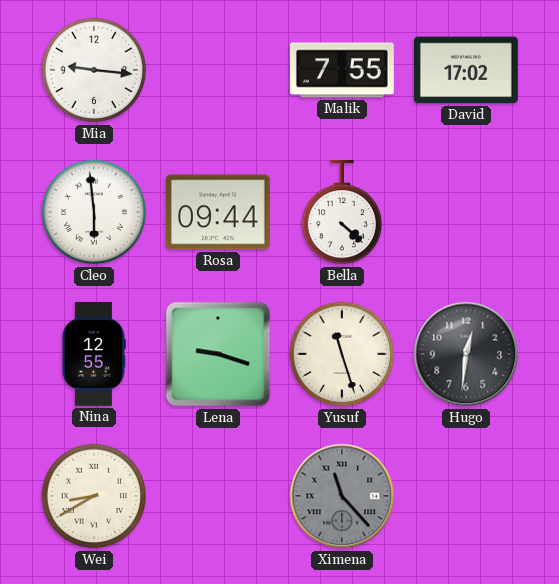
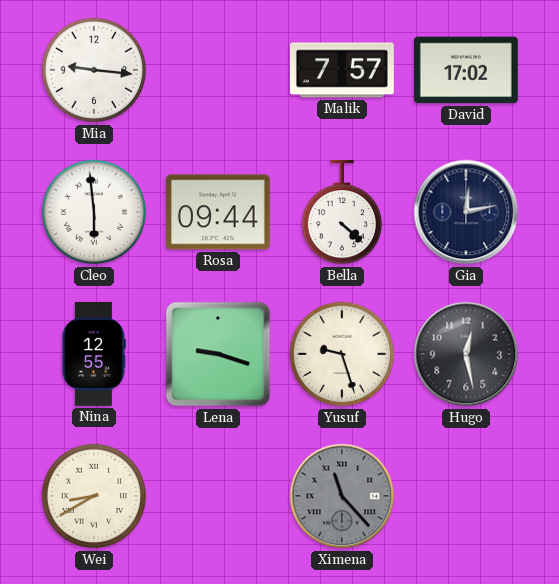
Malik: 7:55 -> 7:57 (342, 70)
Gia: none -> 12:13 (466, 212)
Yusuf: 11:27 -> 9:27 (342, 354)
Hugo: 12:31 -> 12:28 (466, 354)
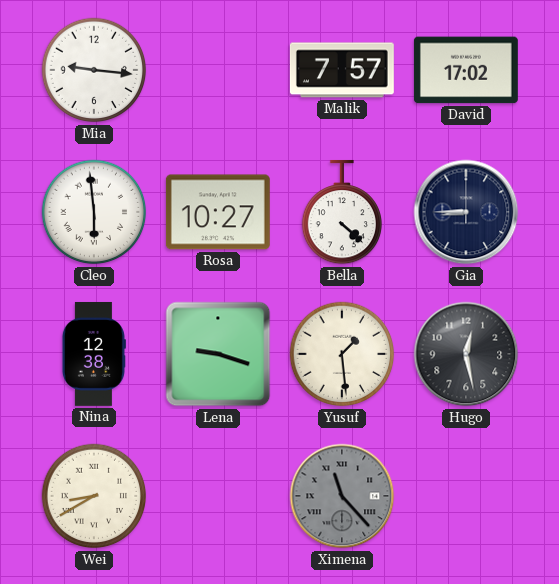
Rosa: 09:44 -> 10:27 (218, 212)
Gia: 12:13 -> 8:45 (466, 212)
Nina: 12:55 -> 12:38 (93, 354)
Yusuf: 9:27 -> 1:29 (342, 354)
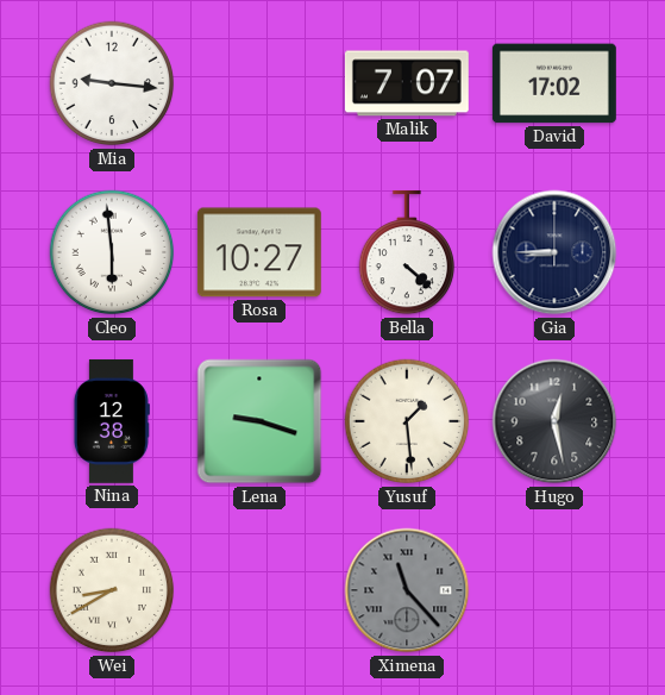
Malik: 7:57 -> 7:07 (407, 83)
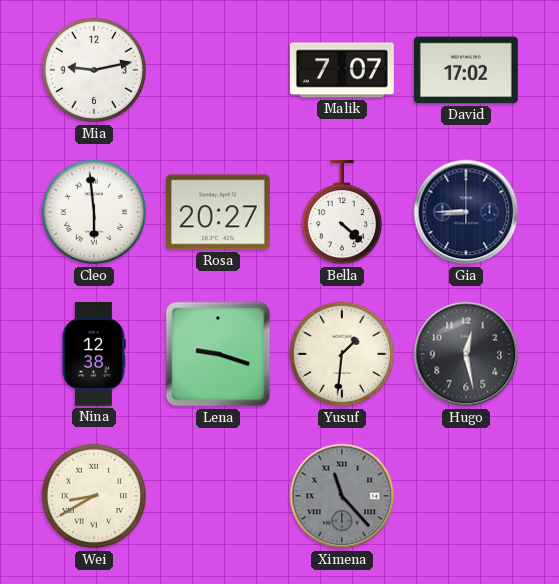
Mia: 9:16 -> 9:13 (94, 70)
Rosa: 10:27 -> 20:27 (218, 212)
Yusuf: 1:29 -> 1:31 (342, 354)
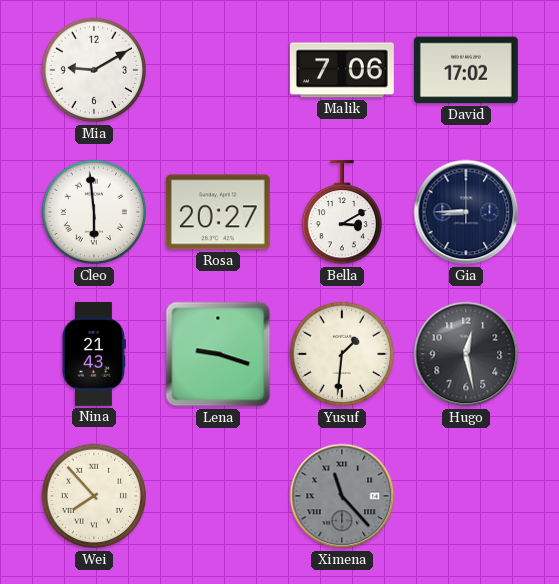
Mia: 9:13 -> 9:10 (94, 70)
Malik: 7:07 -> 7:06 (342, 70)
Bella: 4:22 -> 3:10 (341, 212)
Nina: 12:38 -> 21:43 (93, 354)
Wei: 8:40 -> 7:53 (94, 496)
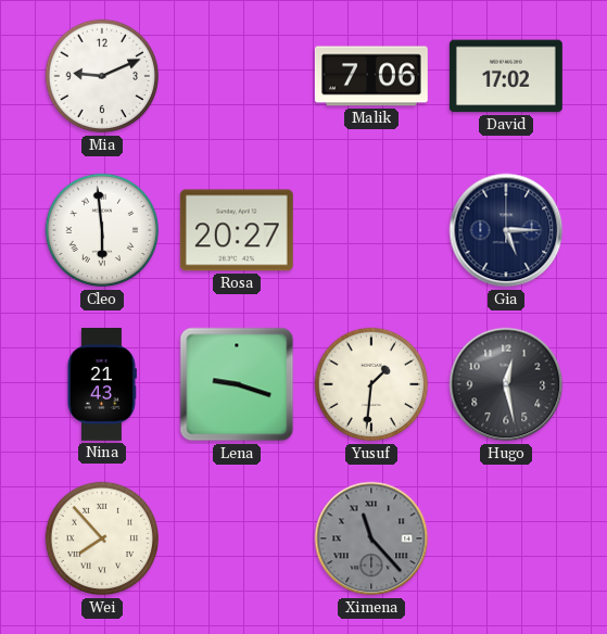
Mia: 9:10 -> 9:11 (102, 76)
Bella: 3:10 -> none (341, 212)
Gia: 8:45 -> 5:15 (506, 230)
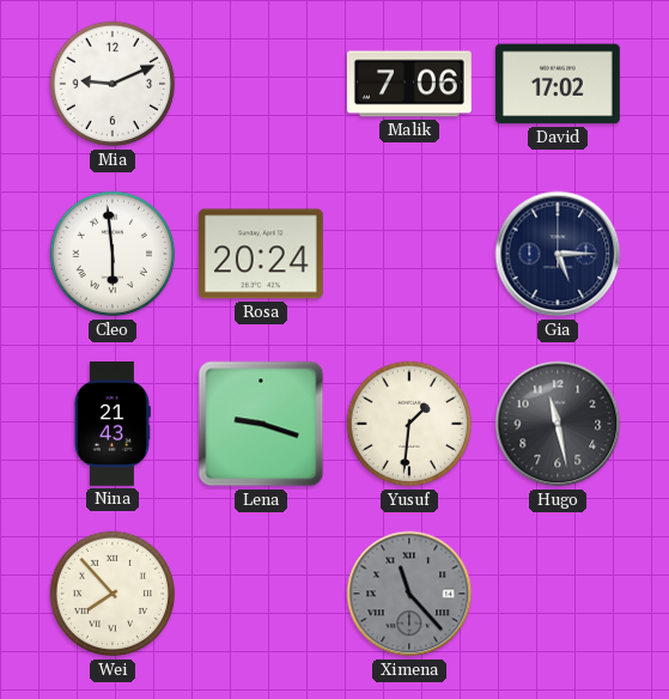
Rosa: 20:27 -> 20:24 (261, 254)
Hugo: 12:28 -> 11:28 (558, 424)
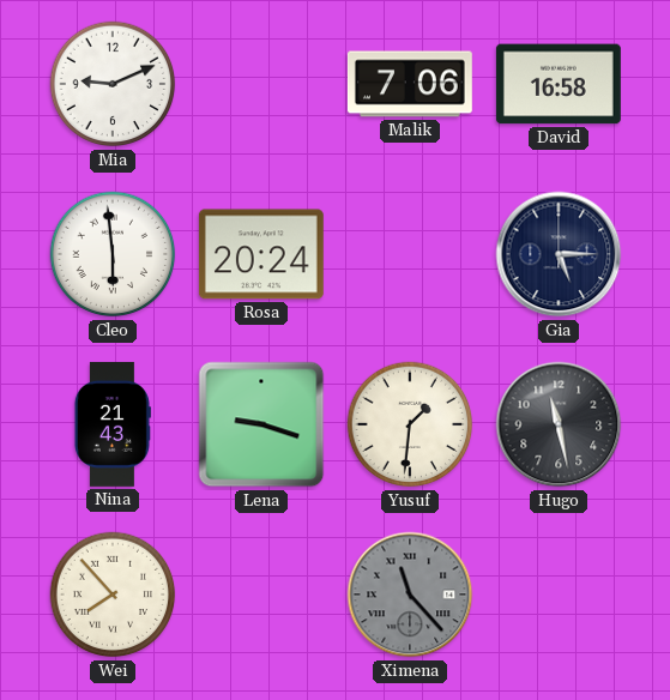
David: 17:02 -> 16:58 (559, 84)
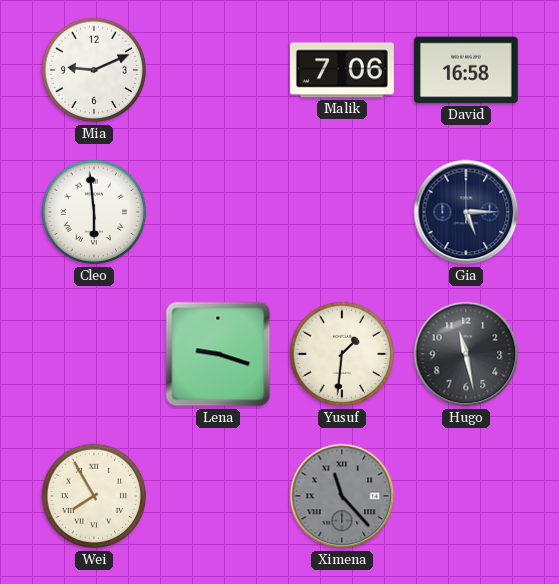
Rosa: 20:24 -> none (261, 254)
Nina: 21:43 -> none (111, 424)
Wei: 7:53 -> 7:55 (94, 496)
